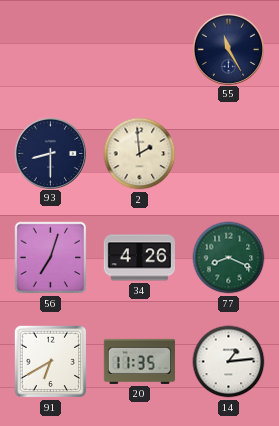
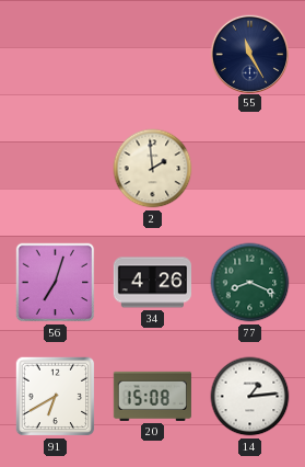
93: 8:30 -> none (50, 153)
20: 11:35 -> 15:08 (152, 396)
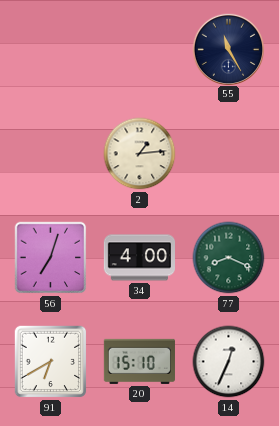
2: 1:59 -> 1:14 (140, 154)
34: 4:26 -> 4:00 (139, 258)
20: 15:08 -> 15:10 (139, 361)
14: 1:14 -> 12:34 (229, 362)
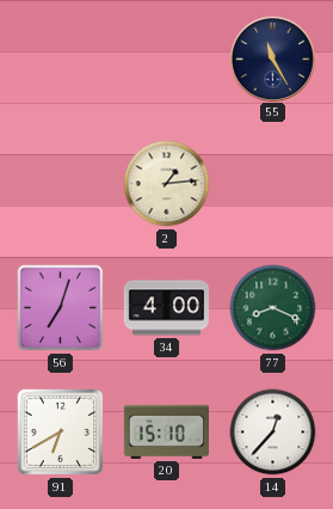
14: 12:34 -> 12:37 (273, 433)
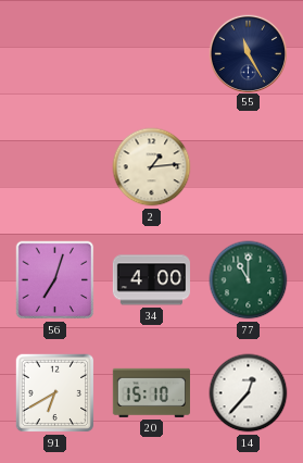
77: 8:19 -> 11:00 (249, 280)
